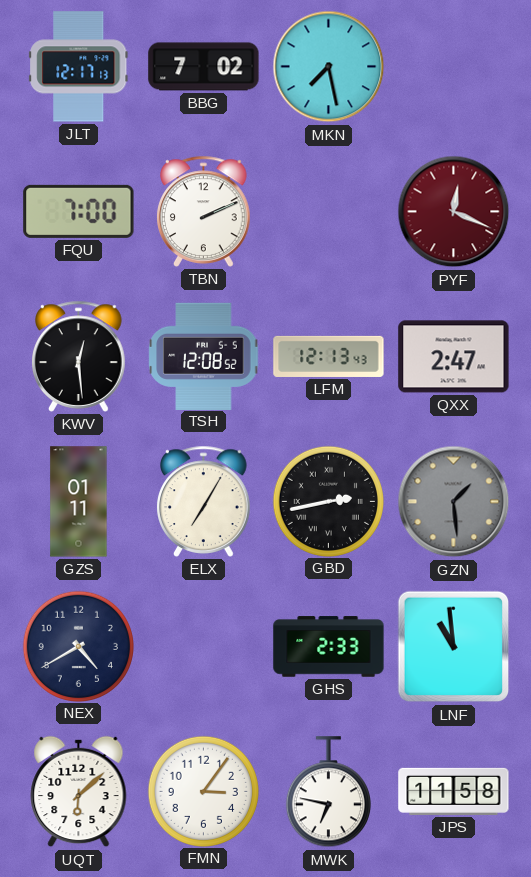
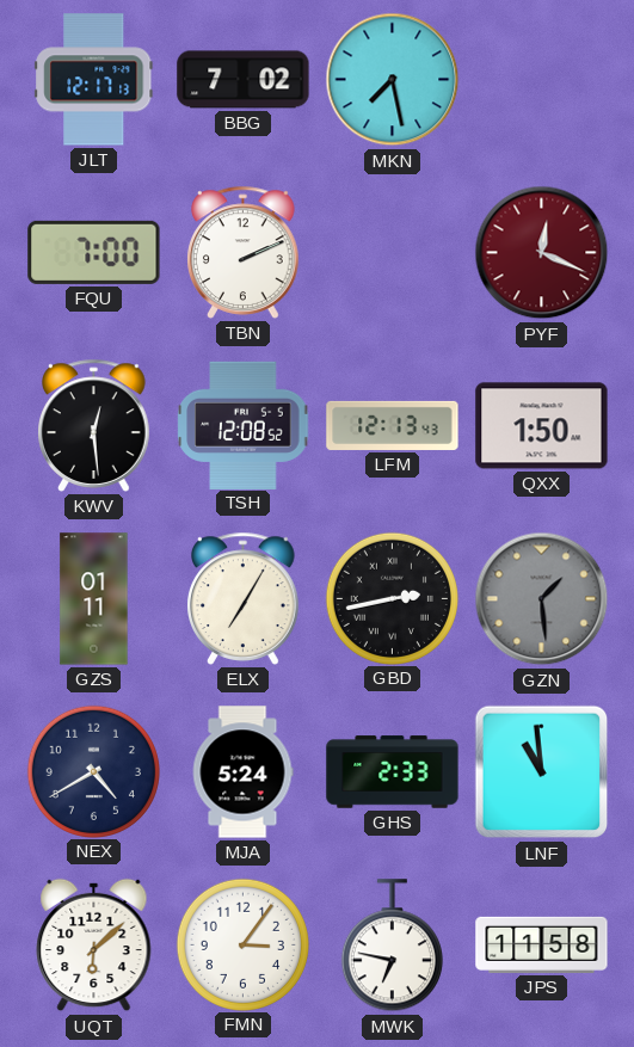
QXX: 2:47 -> 1:50 (542, 426)
MJA: none -> 5:24 (242, 772)
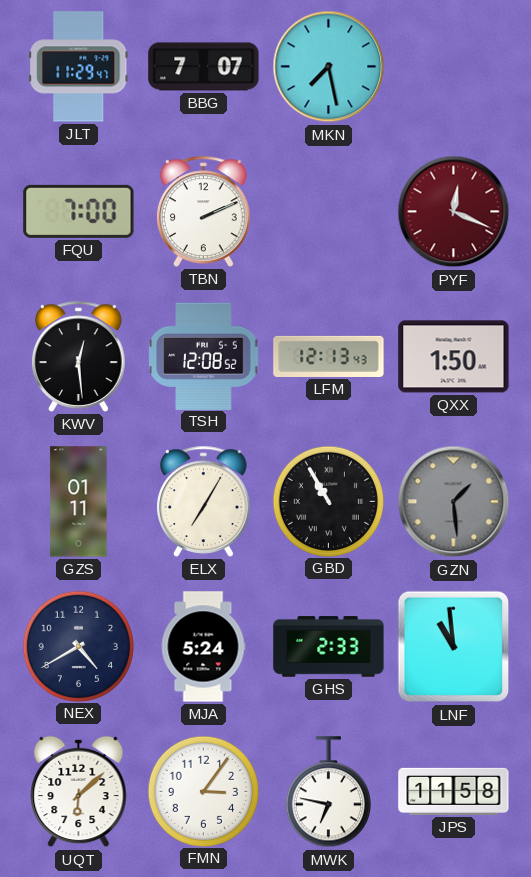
JLT: 12:17 -> 11:29 (79, 67)
BBG: 7:02 -> 7:07 (204, 67)
GBD: 2:43 -> 10:55 (328, 501)
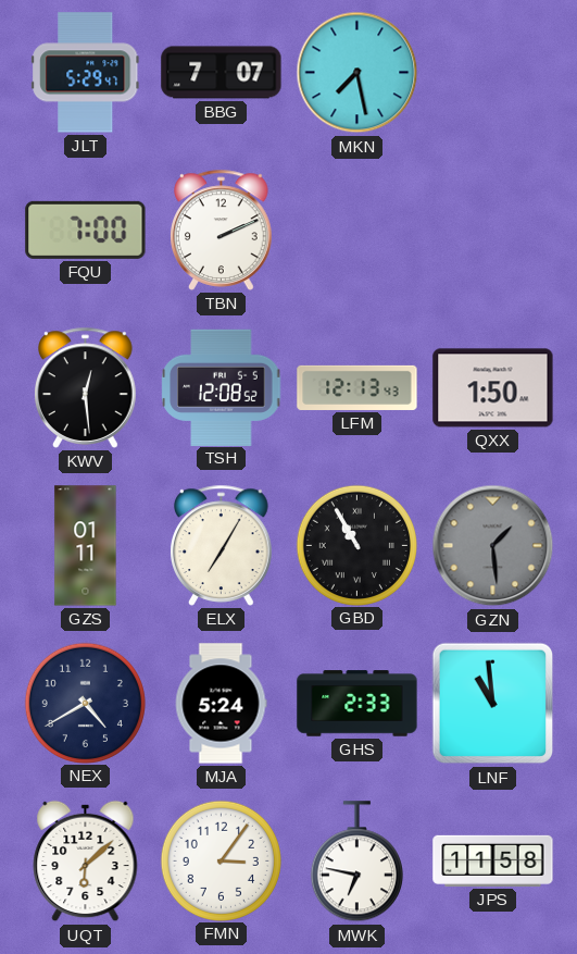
JLT: 11:29 -> 5:29 (86, 73)
PYF: 12:19 -> none (454, 212)
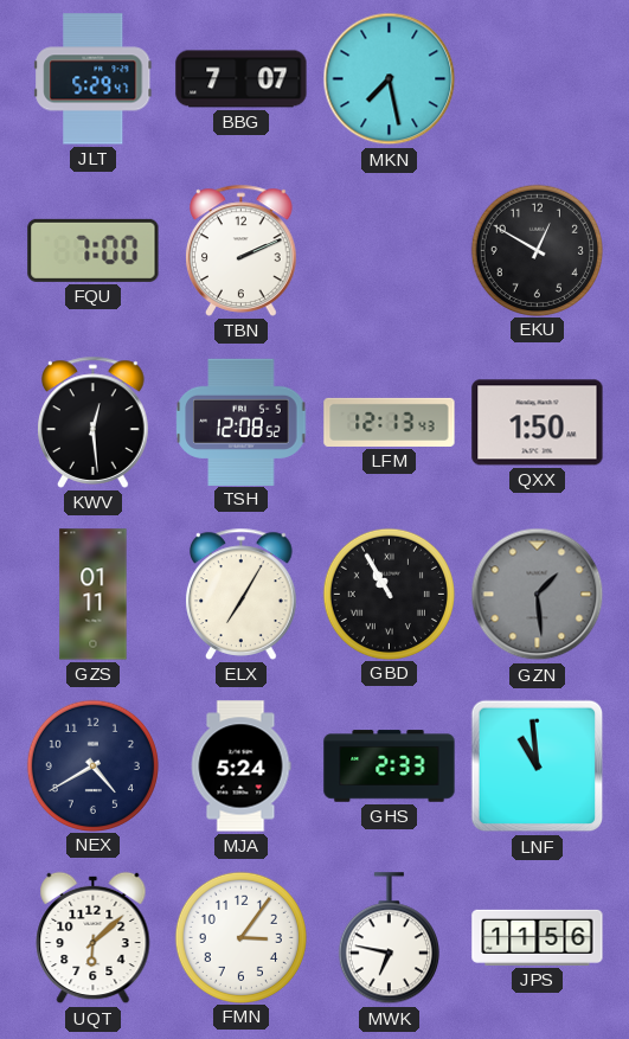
EKU: none -> 12:50 (537, 250)
JPS: 11:58 -> 11:56 (538, 937)
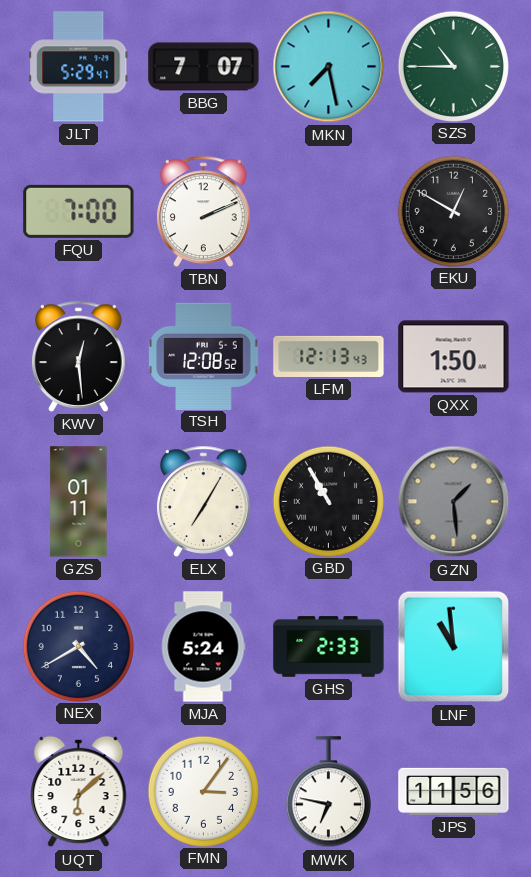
SZS: none -> 10:45 (453, 66)
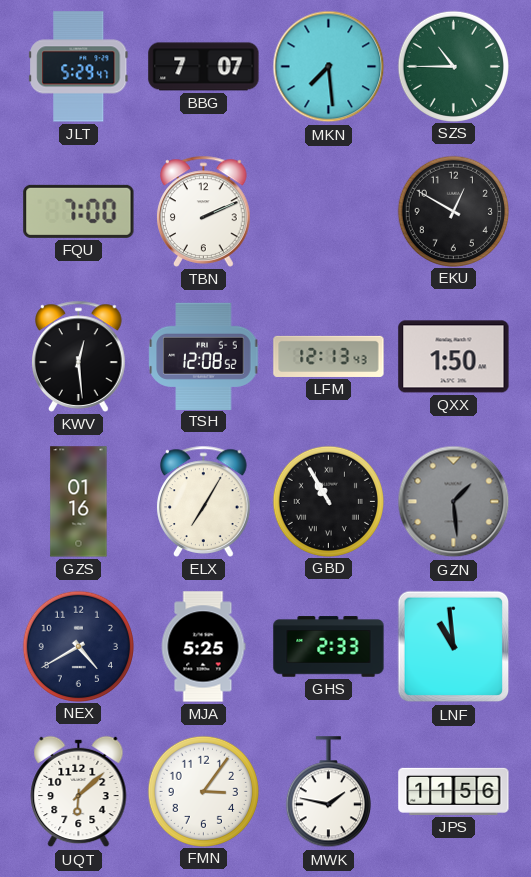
MKN: 7:28 -> 7:29 (329, 67)
GZS: 01:11 -> 01:16 (79, 502)
MJA: 5:24 -> 5:25 (203, 647)
MWK: 6:47 -> 1:47 (328, 792)
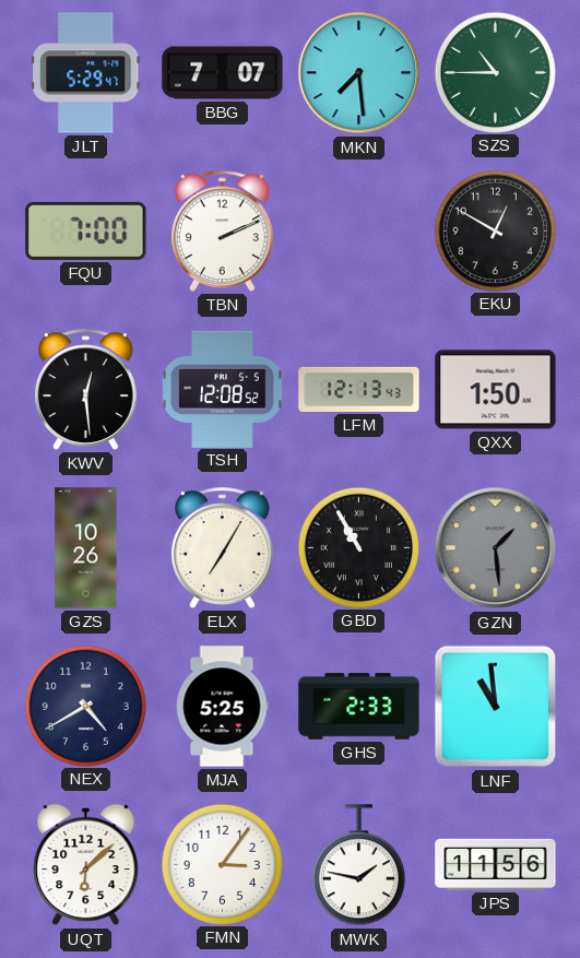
GZS: 01:16 -> 10:26 (86, 548)
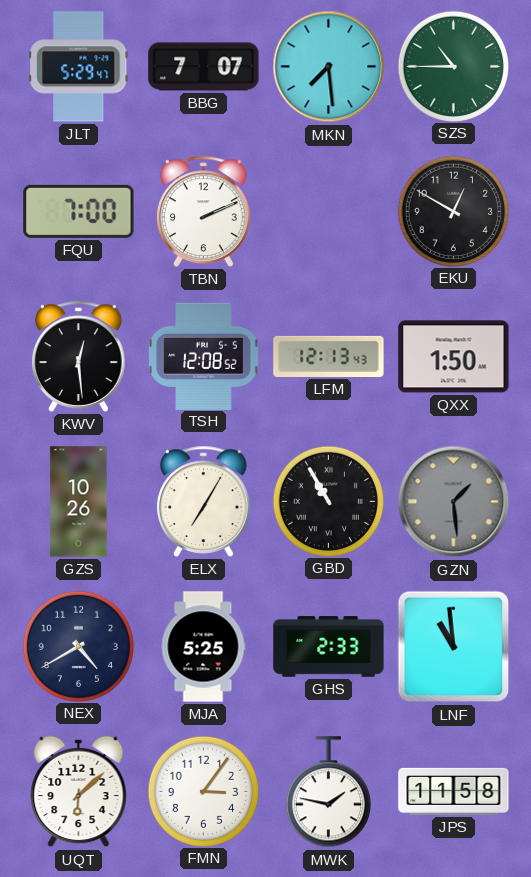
JPS: 11:56 -> 11:58 (454, 791)
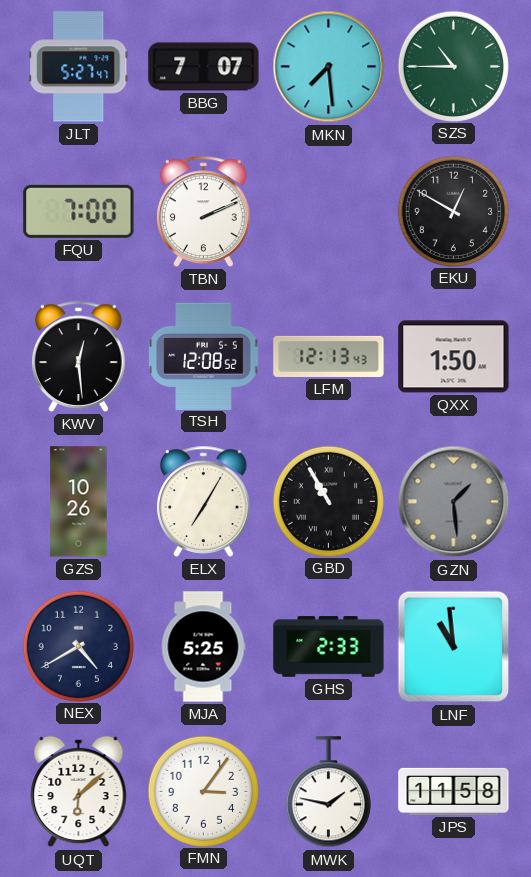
JLT: 5:29 -> 5:27 (79, 67)
